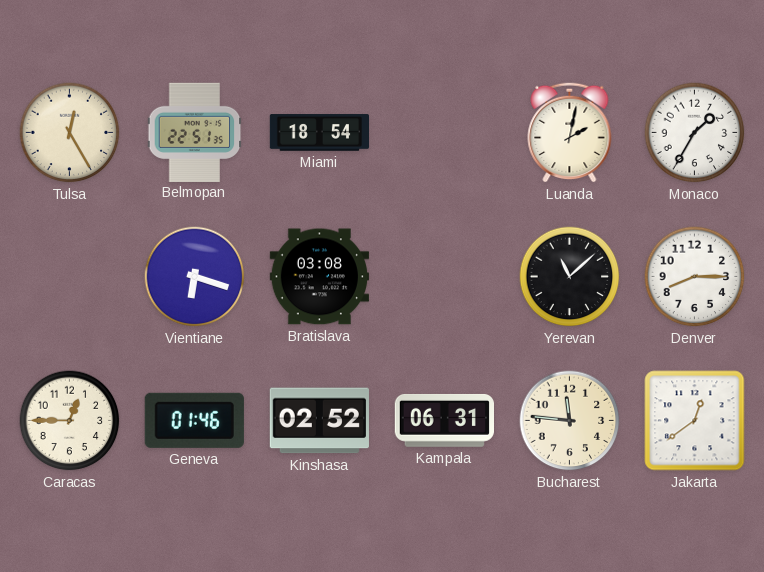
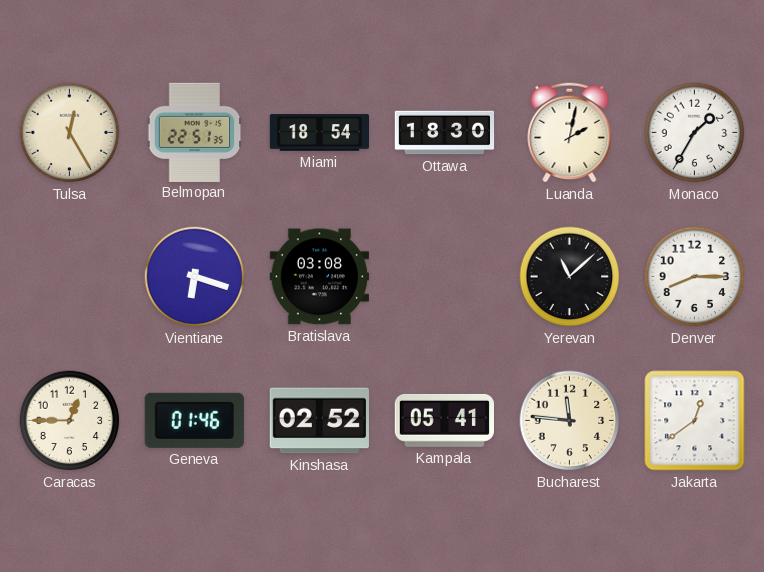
Ottawa: none -> 18:30 (445, 133)
Kampala: 06:31 -> 05:41 (444, 420)
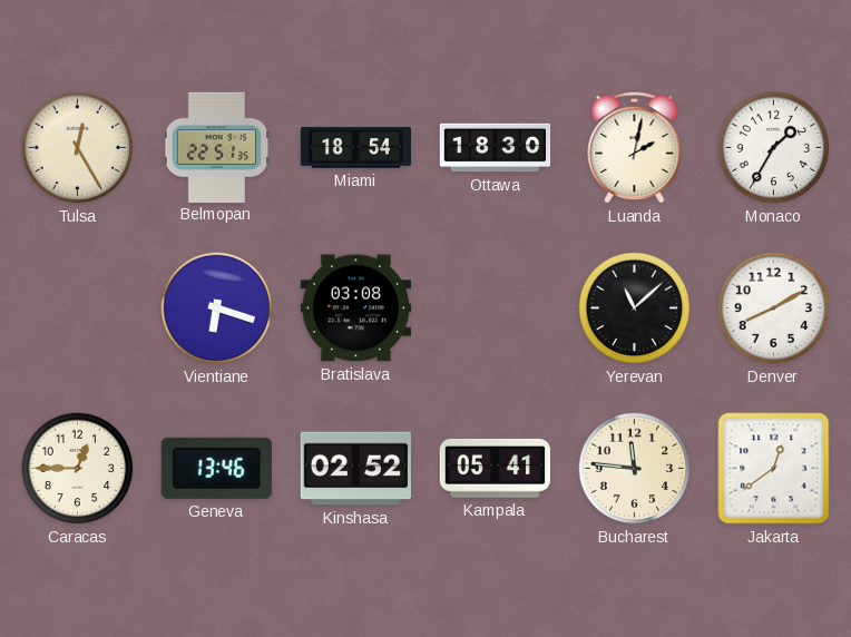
Denver: 8:15 -> 8:10 (774, 308)
Geneva: 01:46 -> 13:46 (216, 468)
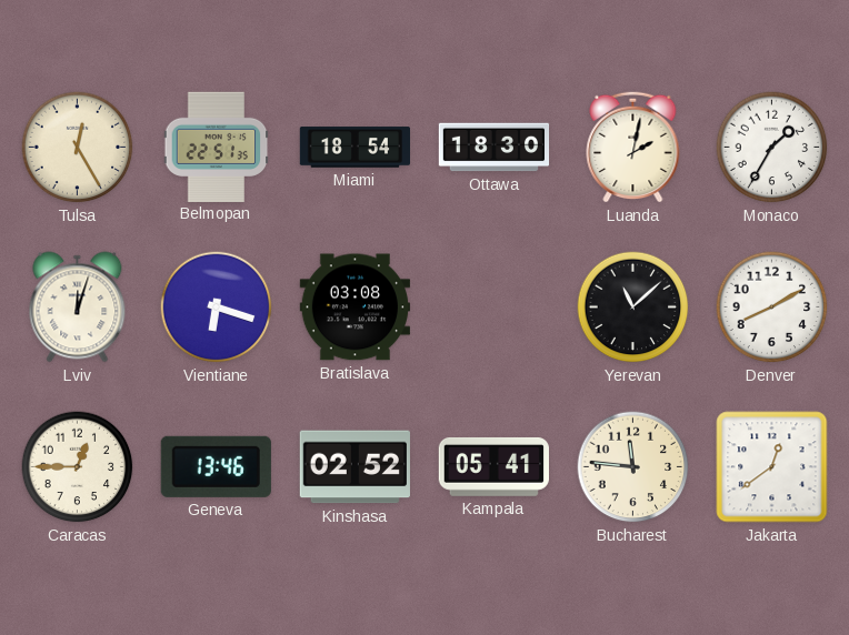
Lviv: none -> 12:03 (78, 308)
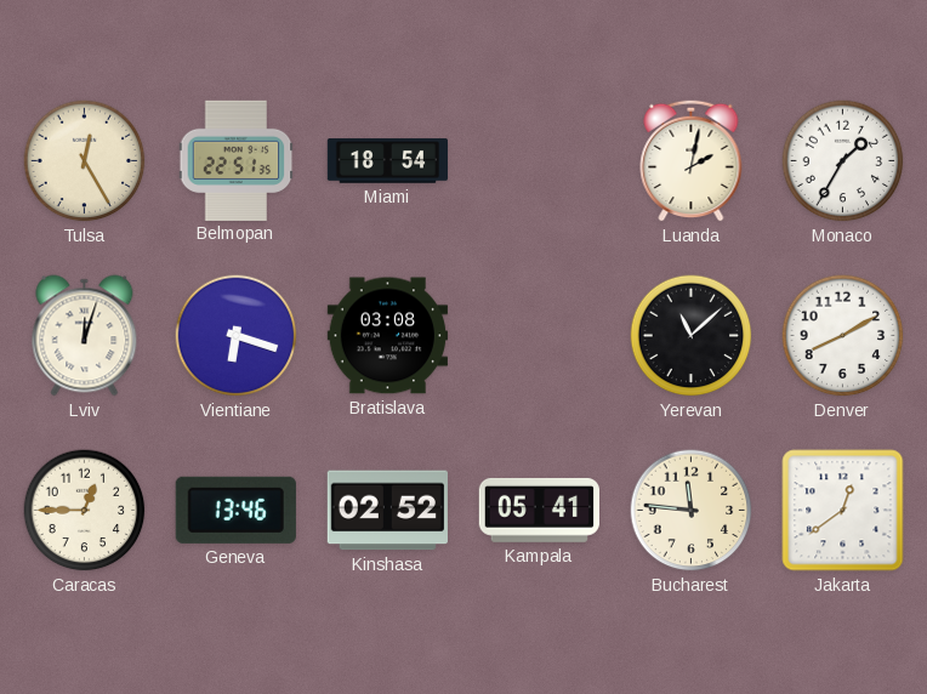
Ottawa: 18:30 -> none (495, 148)
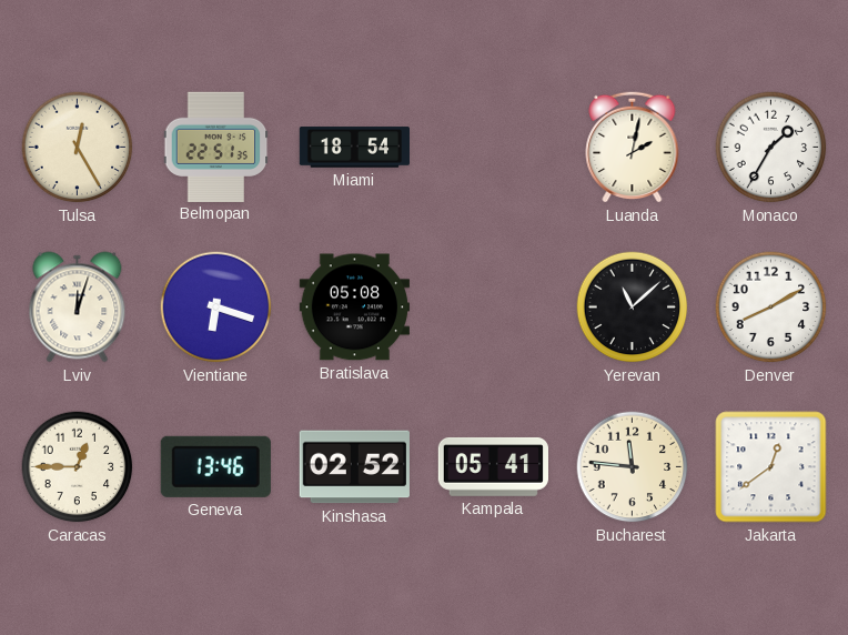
Bratislava: 03:08 -> 05:08 (354, 308)
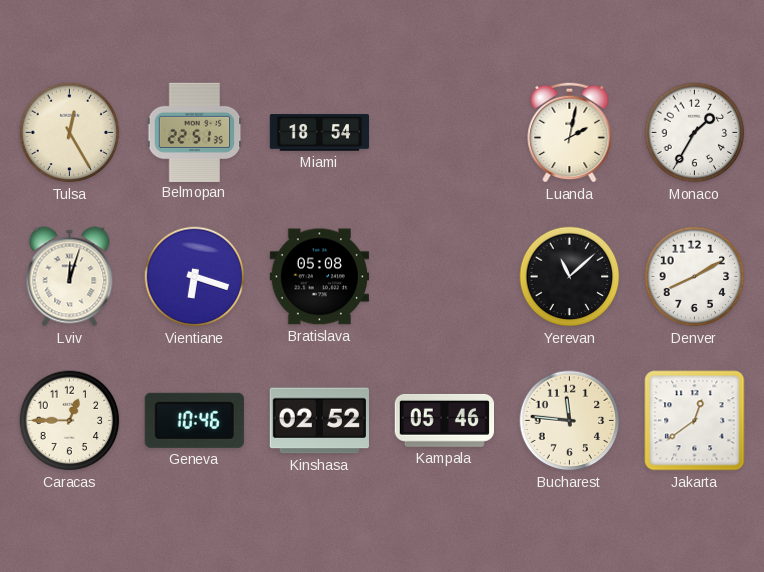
Geneva: 13:46 -> 10:46 (194, 420)
Kampala: 05:41 -> 05:46 (444, 420)
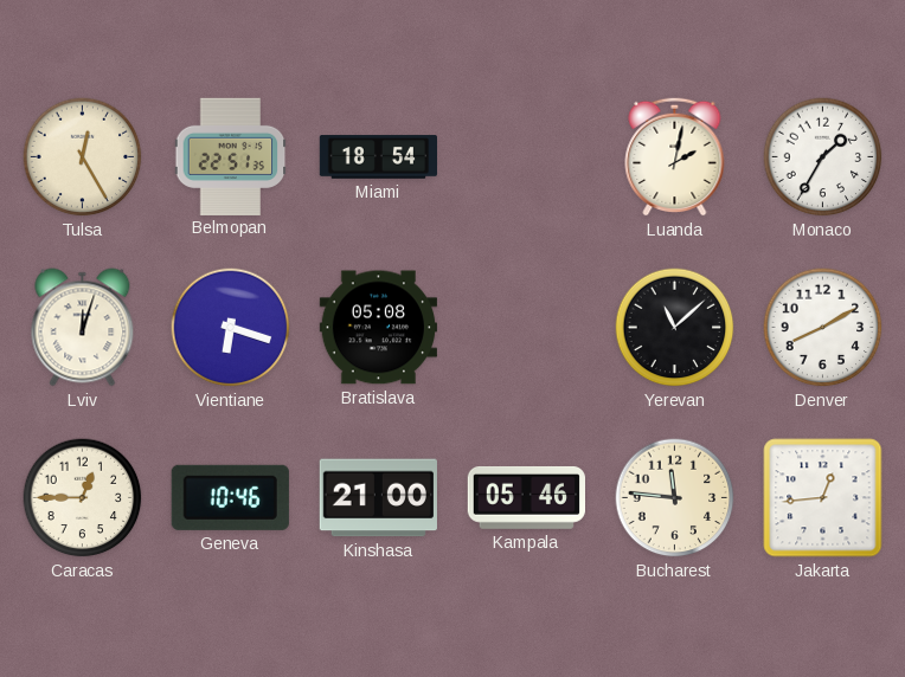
Kinshasa: 02:52 -> 21:00 (378, 498)
Jakarta: 12:39 -> 12:44 (823, 498)
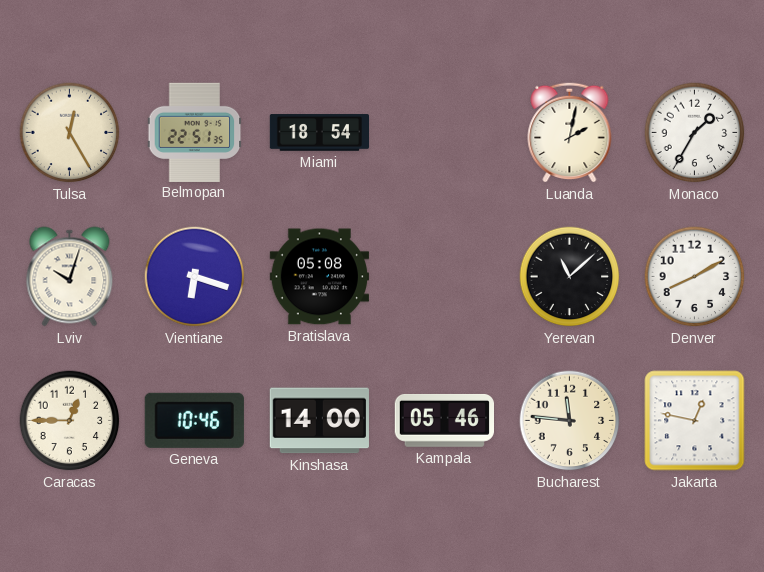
Lviv: 12:03 -> 10:03 (70, 277)
Kinshasa: 21:00 -> 14:00 (319, 421)
Jakarta: 12:44 -> 12:47 (695, 421)
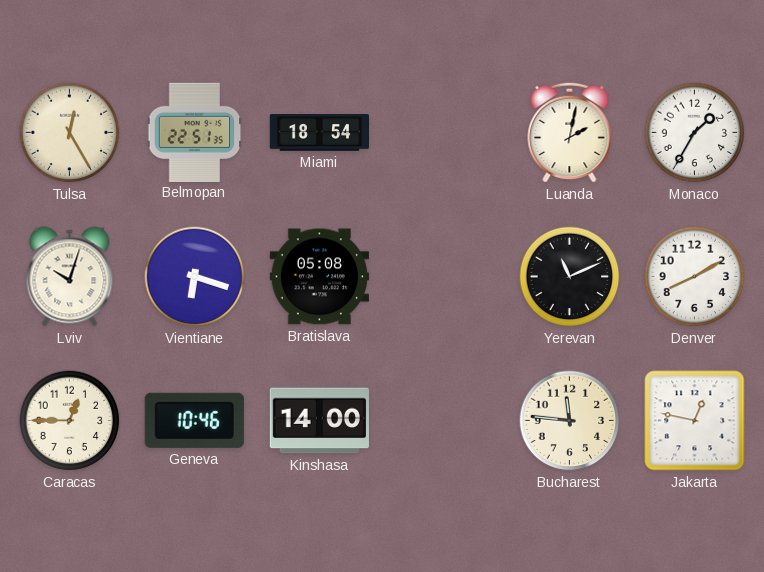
Yerevan: 11:08 -> 11:11 (570, 277)
Kampala: 05:46 -> none (444, 420)
